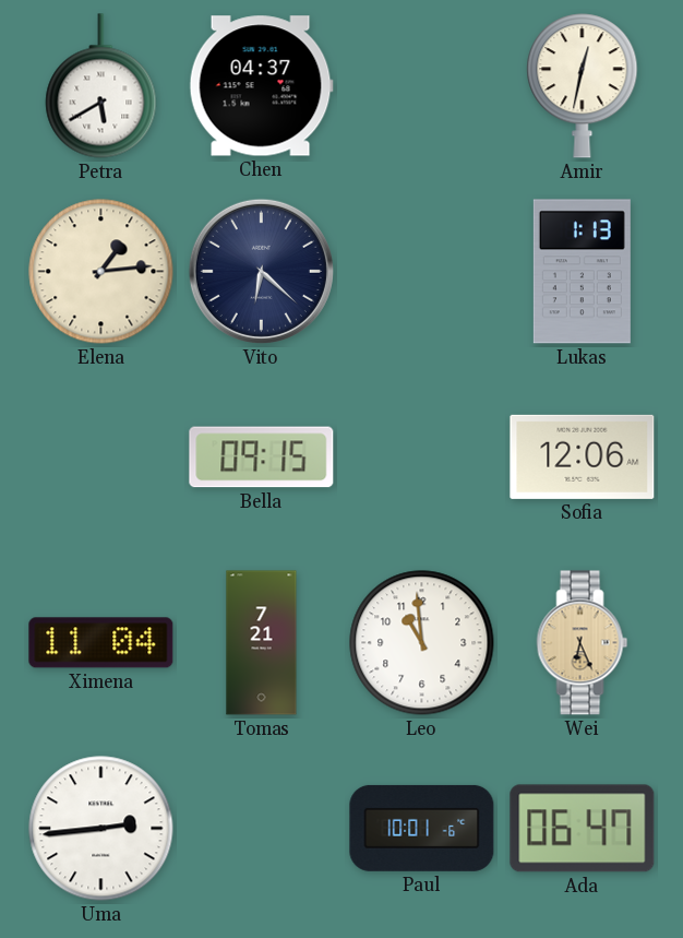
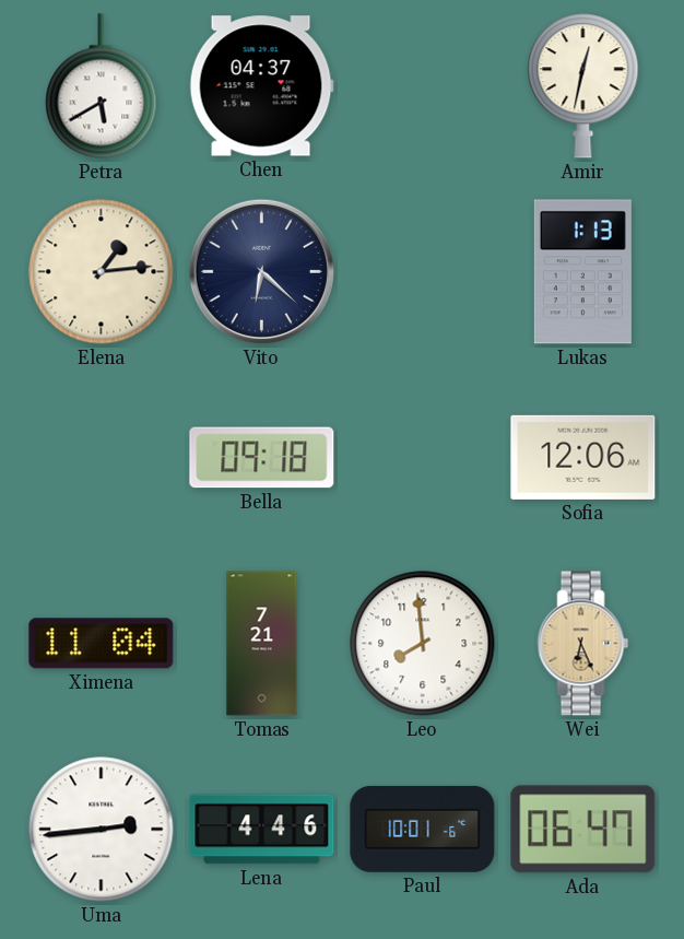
Bella: 09:15 -> 09:18 (262, 458)
Leo: 10:59 -> 7:59 (423, 644)
Lena: none -> 4:46 (262, 830)
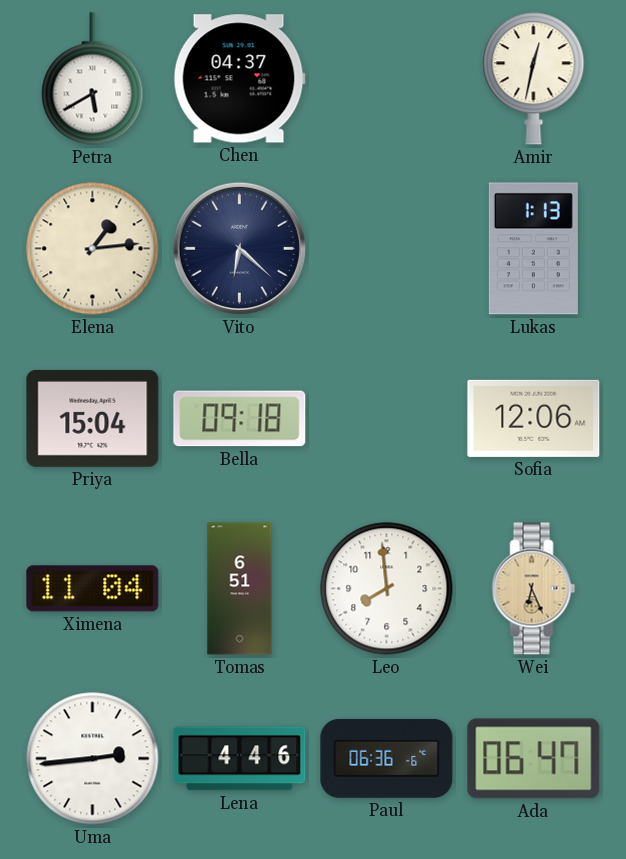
Priya: none -> 15:04 (93, 418)
Tomas: 7:21 -> 6:51 (240, 589)
Paul: 10:01 -> 06:36 (387, 758)
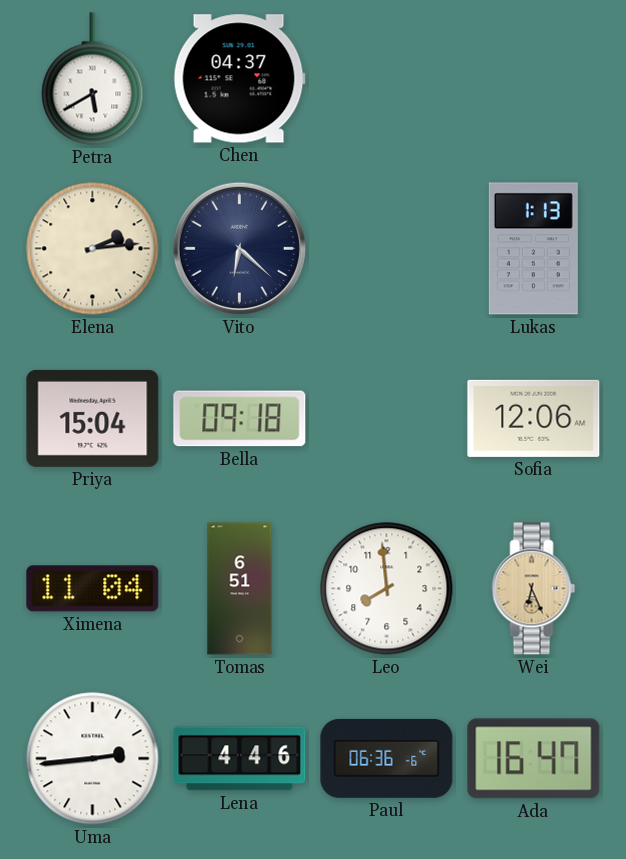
Amir: 12:32 -> none (534, 79)
Elena: 1:14 -> 2:14 (93, 249)
Ada: 06:47 -> 16:47 (534, 759)
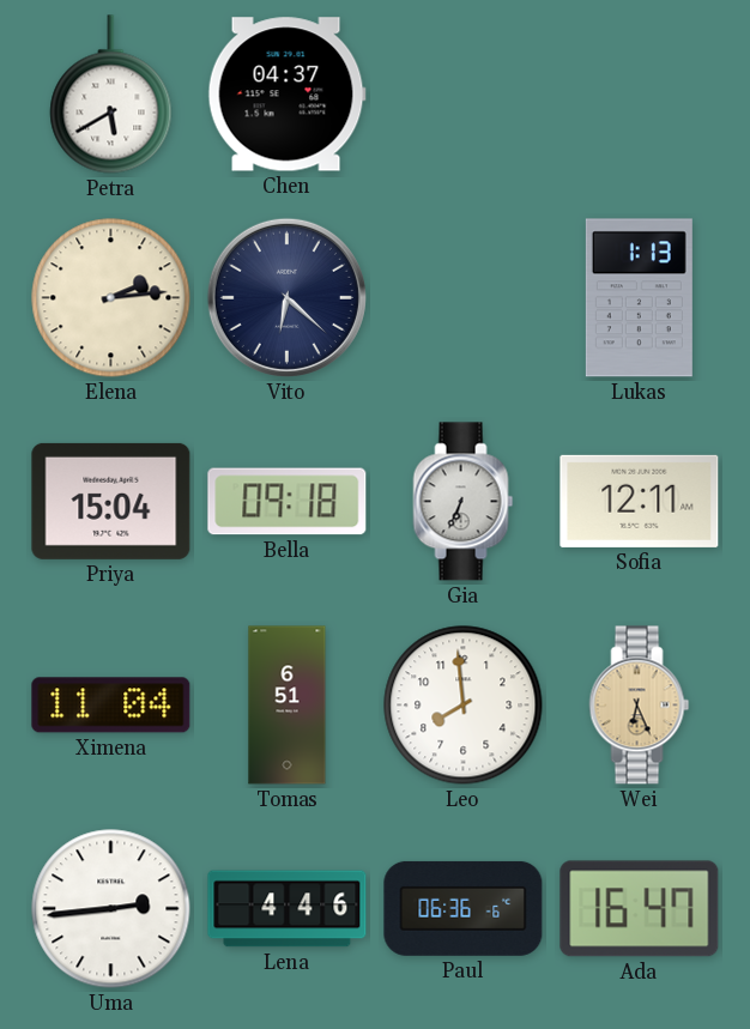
Gia: none -> 6:34 (464, 502)
Sofia: 12:06 -> 12:11 (640, 501)
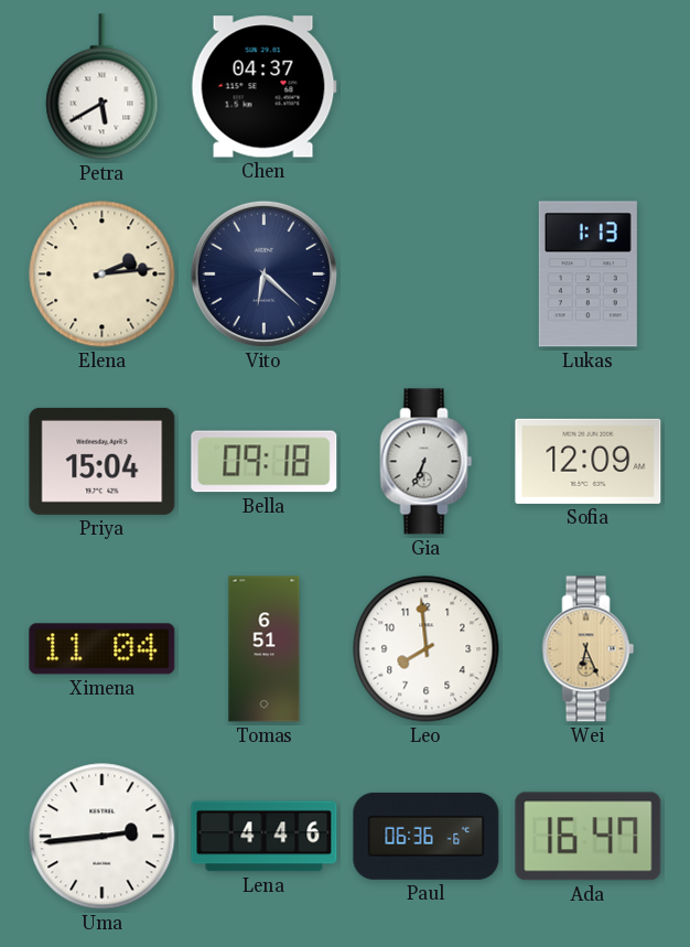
Sofia: 12:11 -> 12:09 (589, 461)
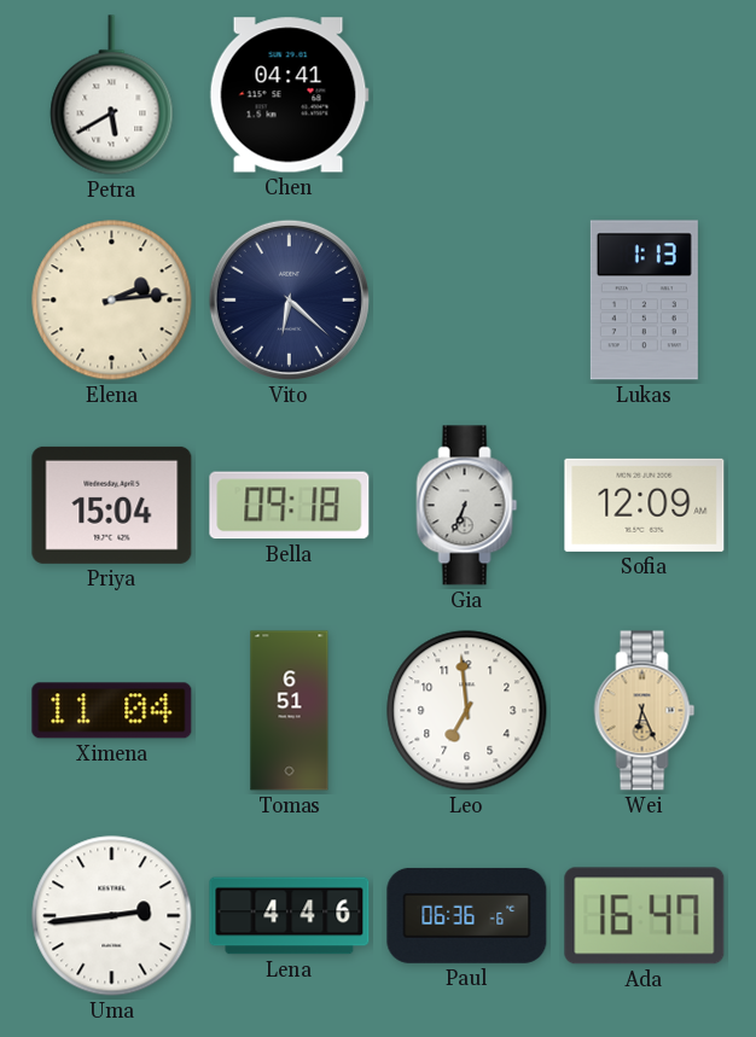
Chen: 04:37 -> 04:41 (289, 95)
Leo: 7:59 -> 6:59 (467, 711)
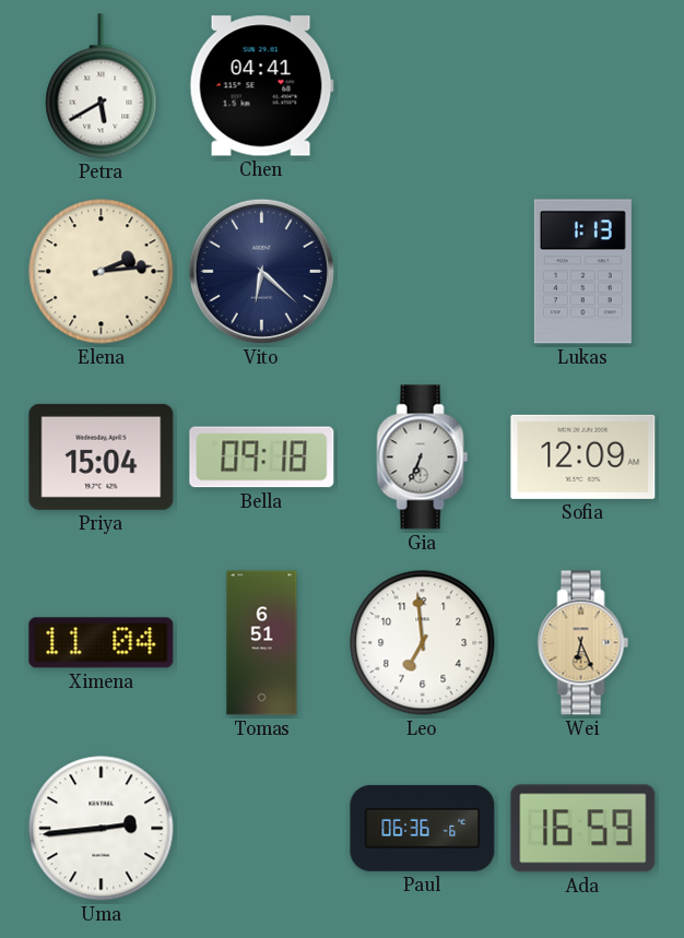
Lena: 4:46 -> none (290, 916)
Ada: 16:47 -> 16:59 (583, 829)
